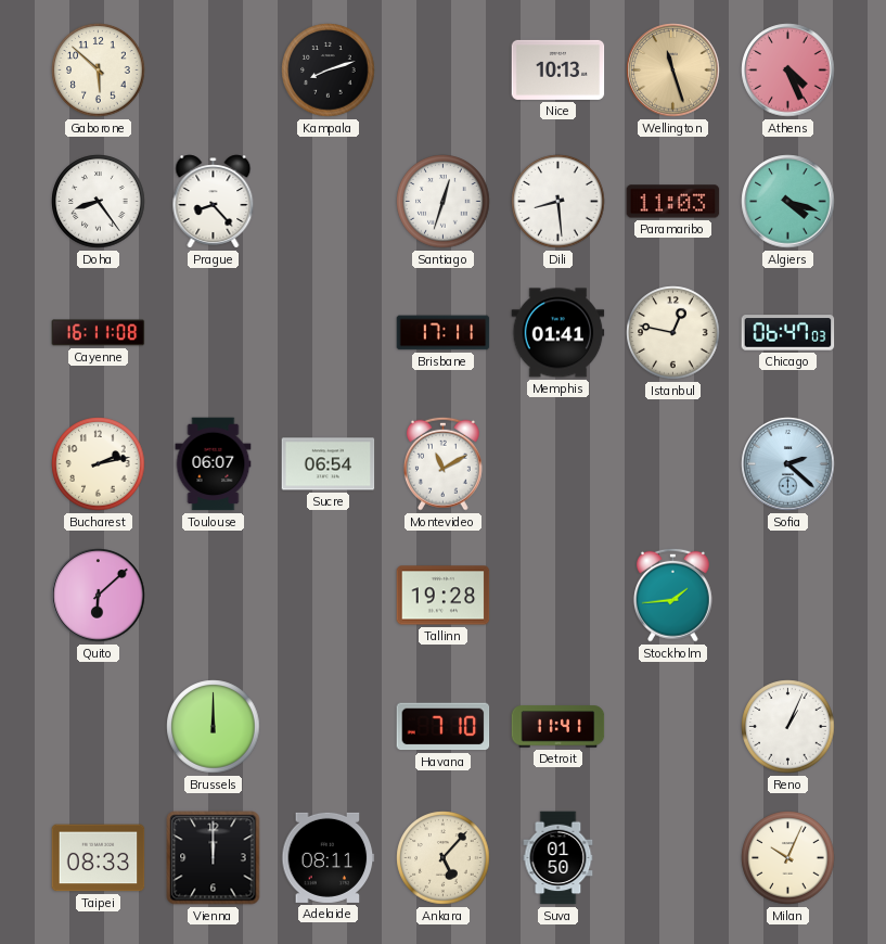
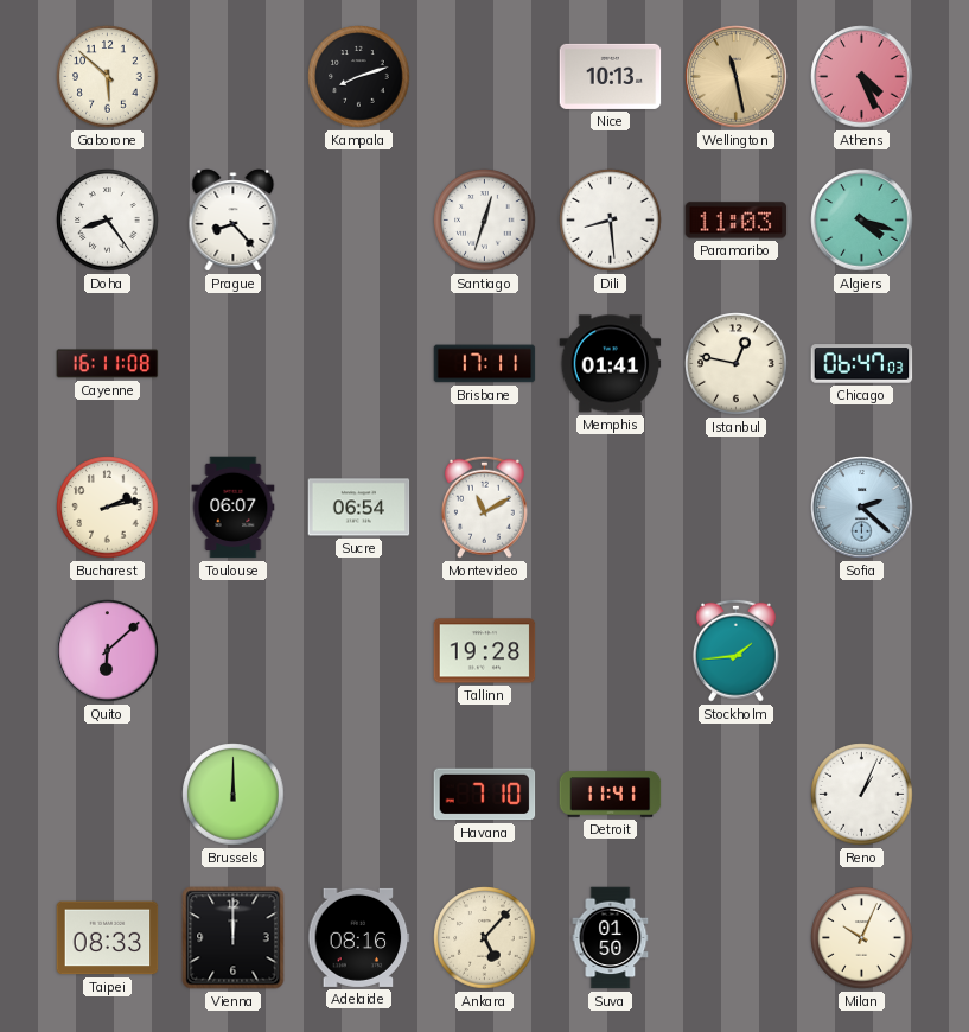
Wellington: 11:27 -> 11:28 (737, 77)
Adelaide: 08:11 -> 08:16 (359, 937)
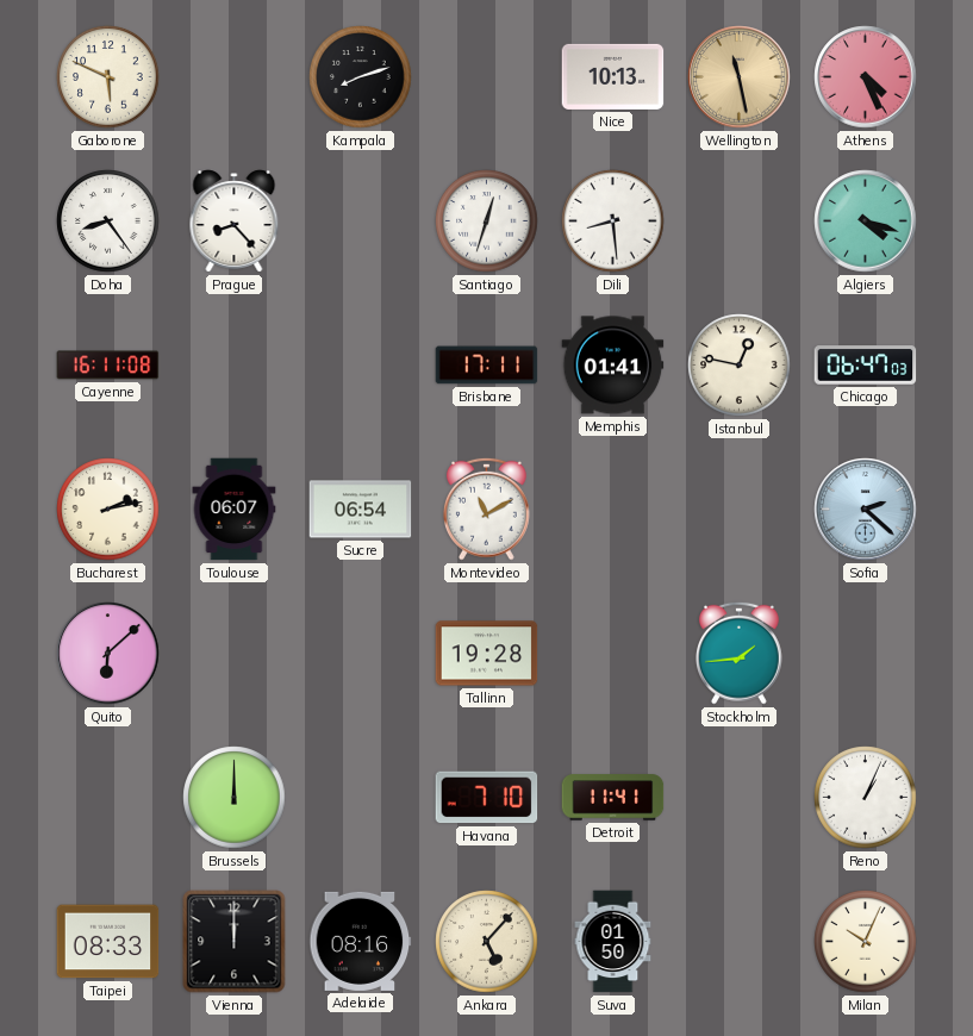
Gaborone: 5:52 -> 5:49 (108, 77)
Paramaribo: 11:03 -> none (737, 221)
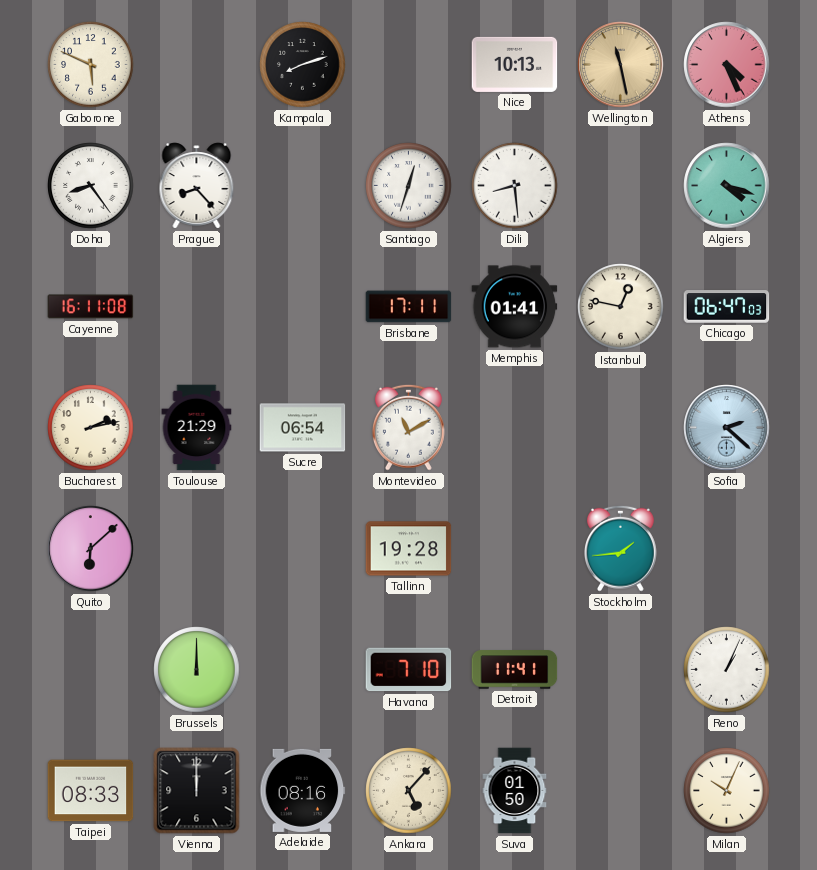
Toulouse: 06:07 -> 21:29 (197, 428)
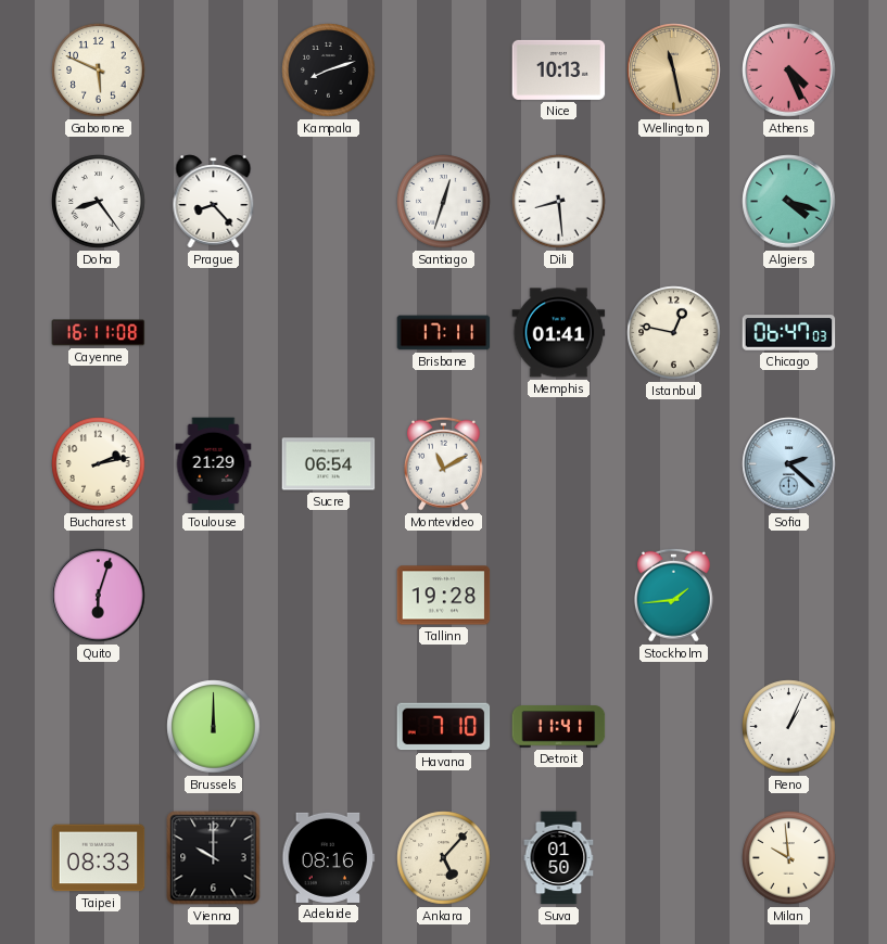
Quito: 6:08 -> 6:03 (99, 596)
Vienna: 12:00 -> 10:00 (214, 858)
Milan: 10:04 -> 9:59 (789, 858)
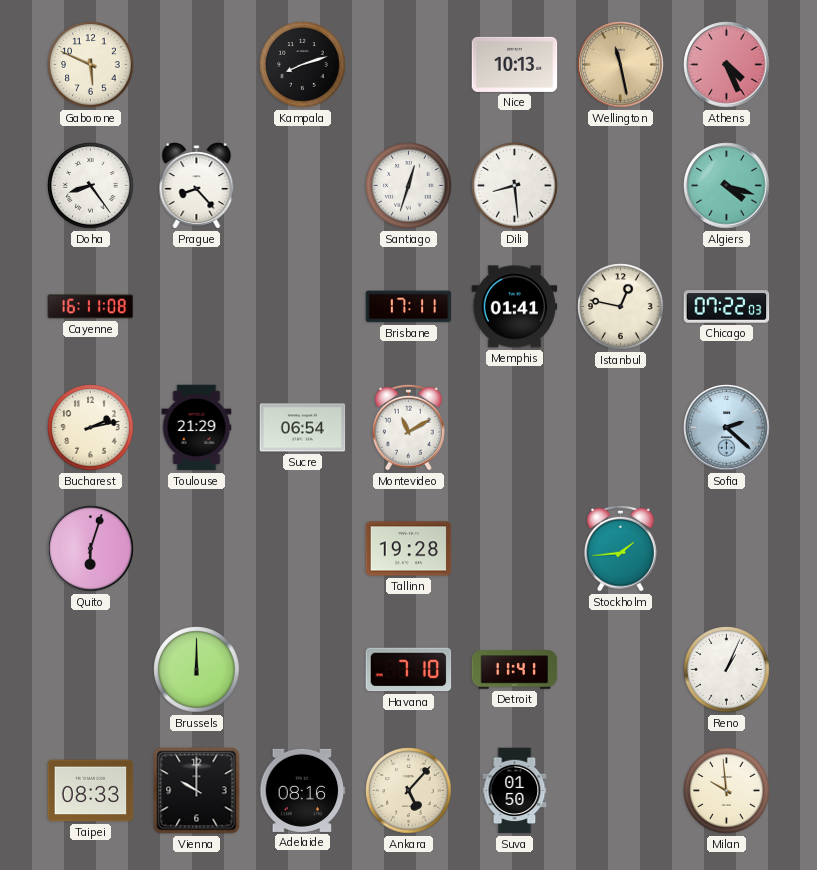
Chicago: 06:47 -> 07:22 (727, 307)
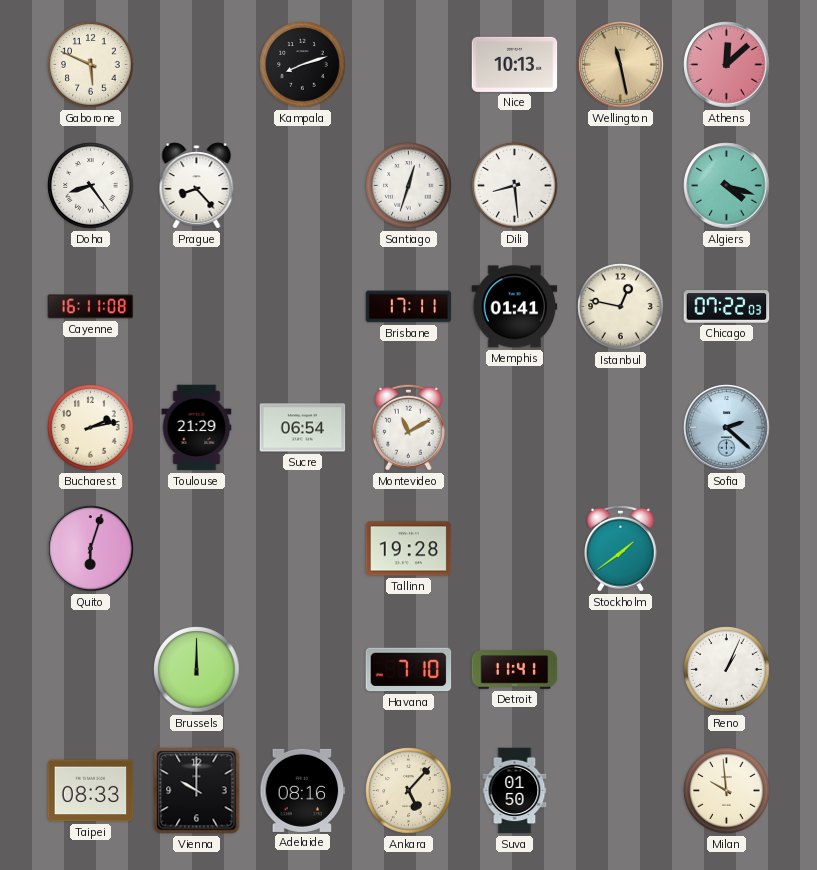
Athens: 4:26 -> 12:08 (727, 65)
Stockholm: 1:44 -> 1:39 (620, 548)
